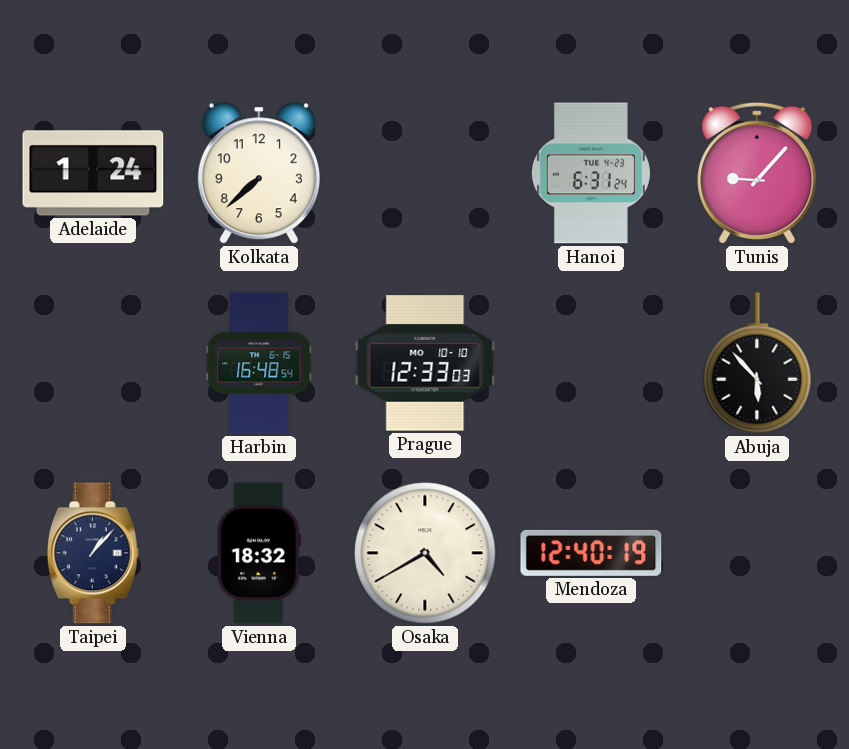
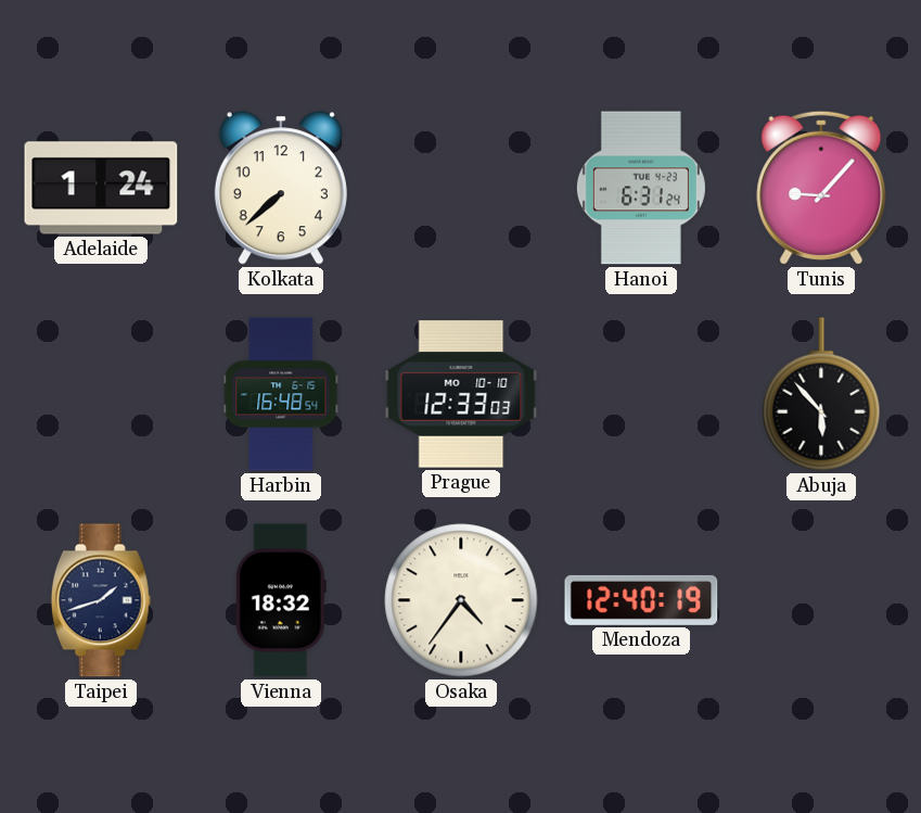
Taipei: 1:07 -> 1:42 (101, 600)
Osaka: 4:40 -> 4:36 (461, 600)
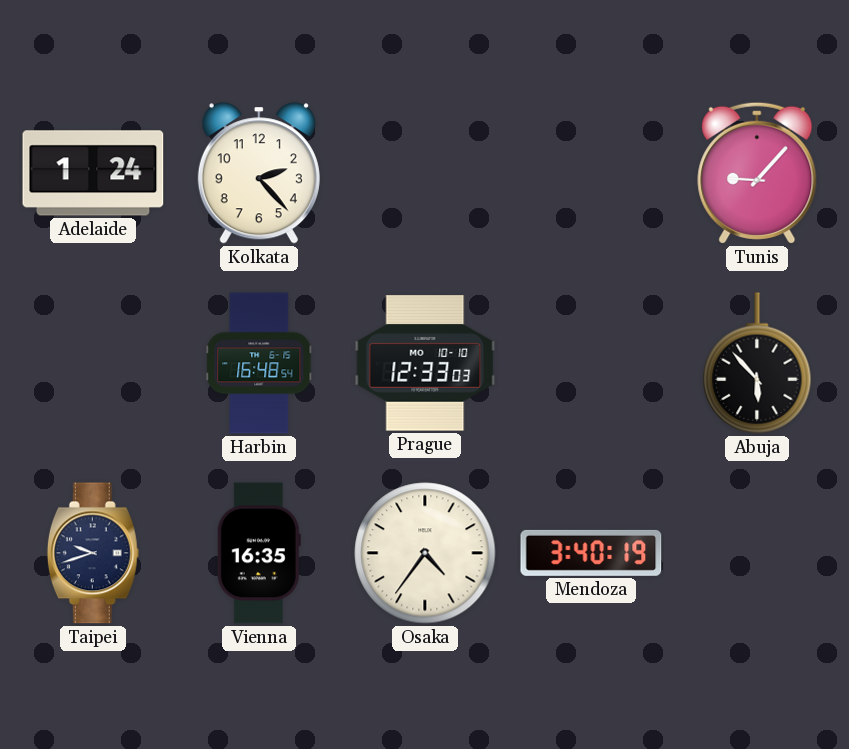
Kolkata: 7:38 -> 2:23 (259, 173)
Hanoi: 6:31 -> none (641, 188)
Taipei: 1:42 -> 9:42 (93, 553)
Vienna: 18:32 -> 16:35 (259, 553)
Mendoza: 12:40 -> 3:40 (591, 553)
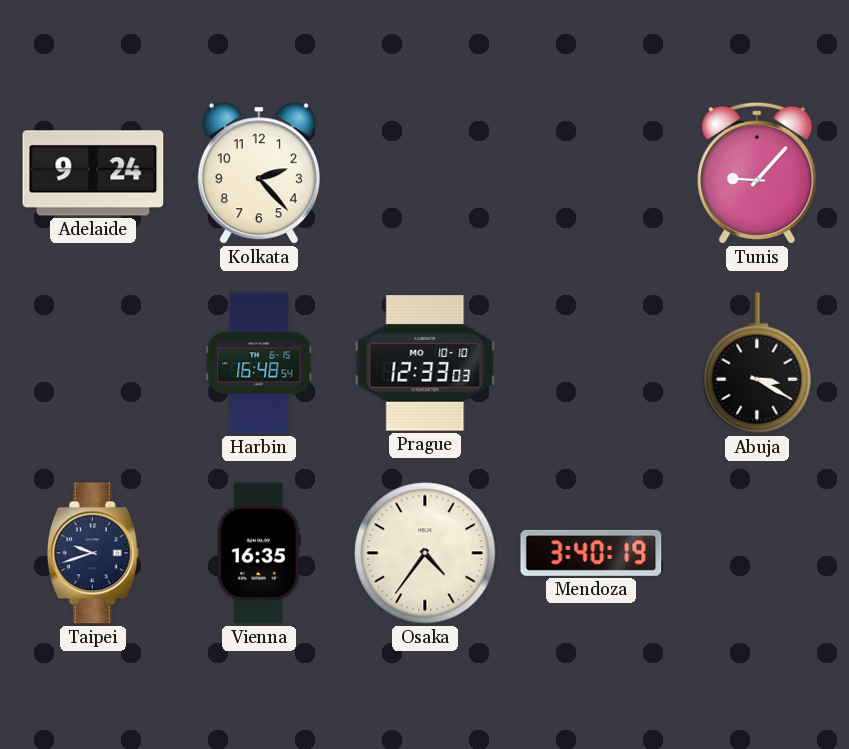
Adelaide: 1:24 -> 9:24 (93, 173)
Abuja: 5:53 -> 3:20 (757, 363)
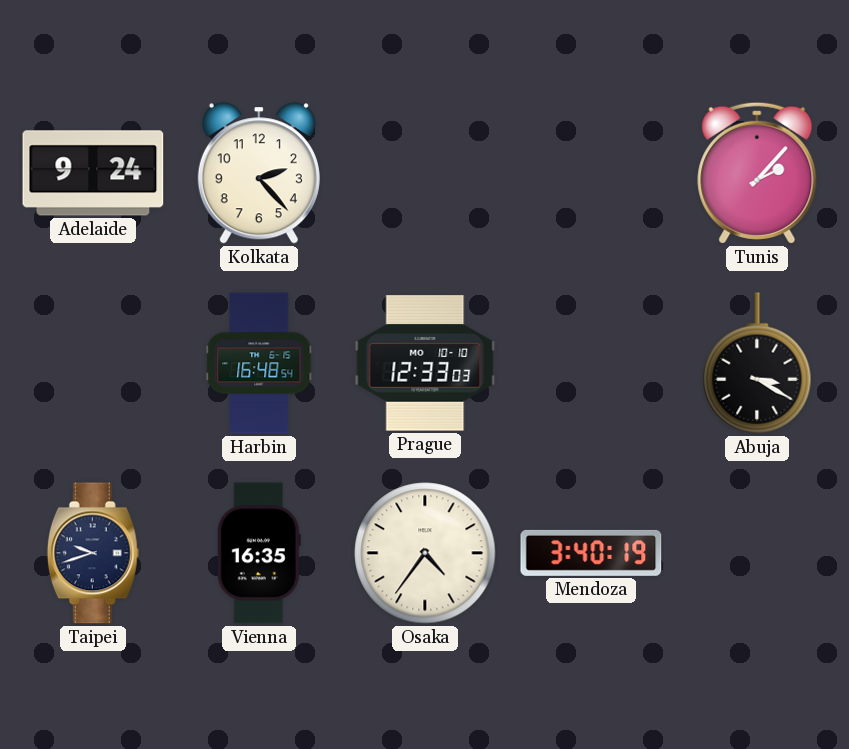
Tunis: 9:07 -> 2:07 (757, 173)
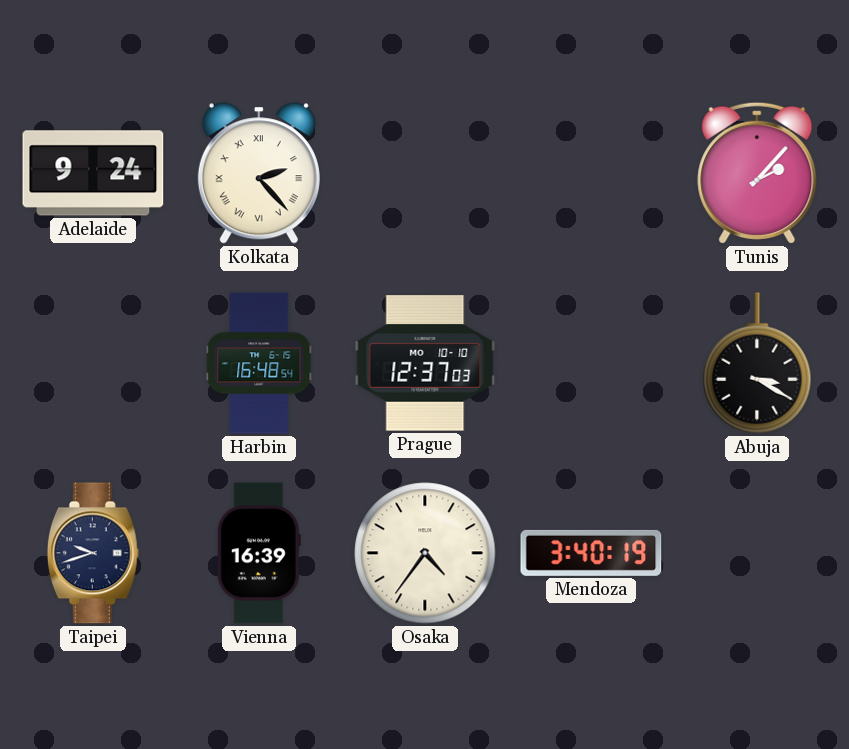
Kolkata numerals: Arabic -> Roman (259, 173)
Prague: 12:33 -> 12:37 (425, 363)
Vienna: 16:35 -> 16:39 (259, 553)
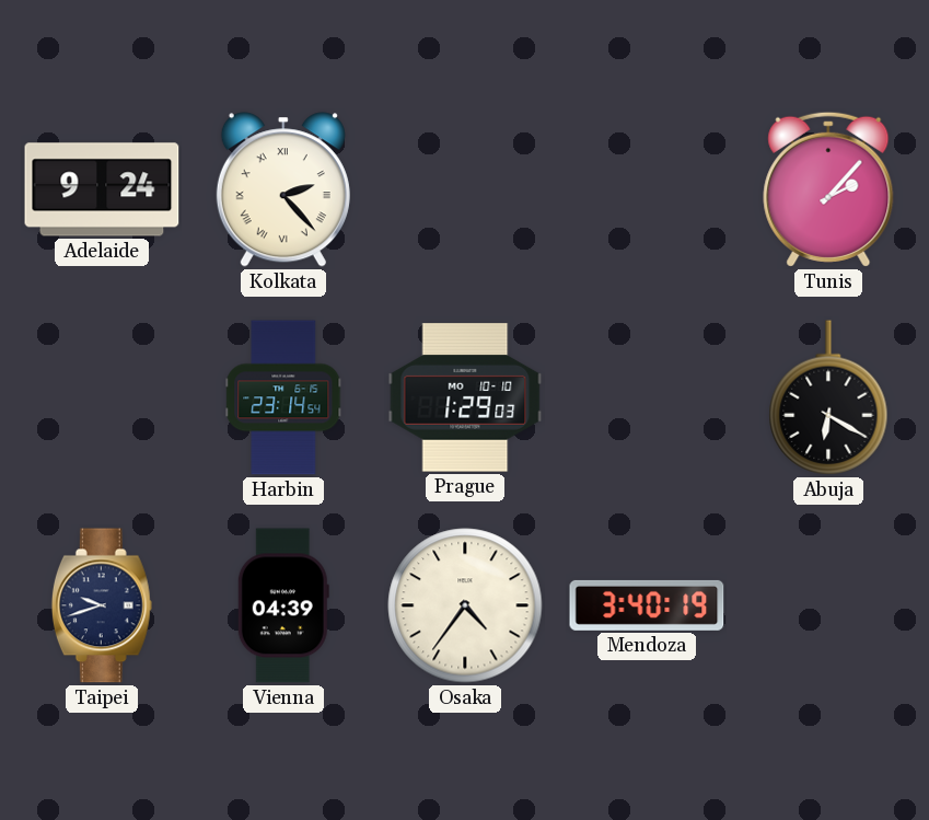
Harbin: 16:48 -> 23:14 (283, 397)
Prague: 12:37 -> 1:29 (465, 397)
Abuja: 3:20 -> 6:20 (828, 397)
Vienna: 16:39 -> 04:39 (283, 605)
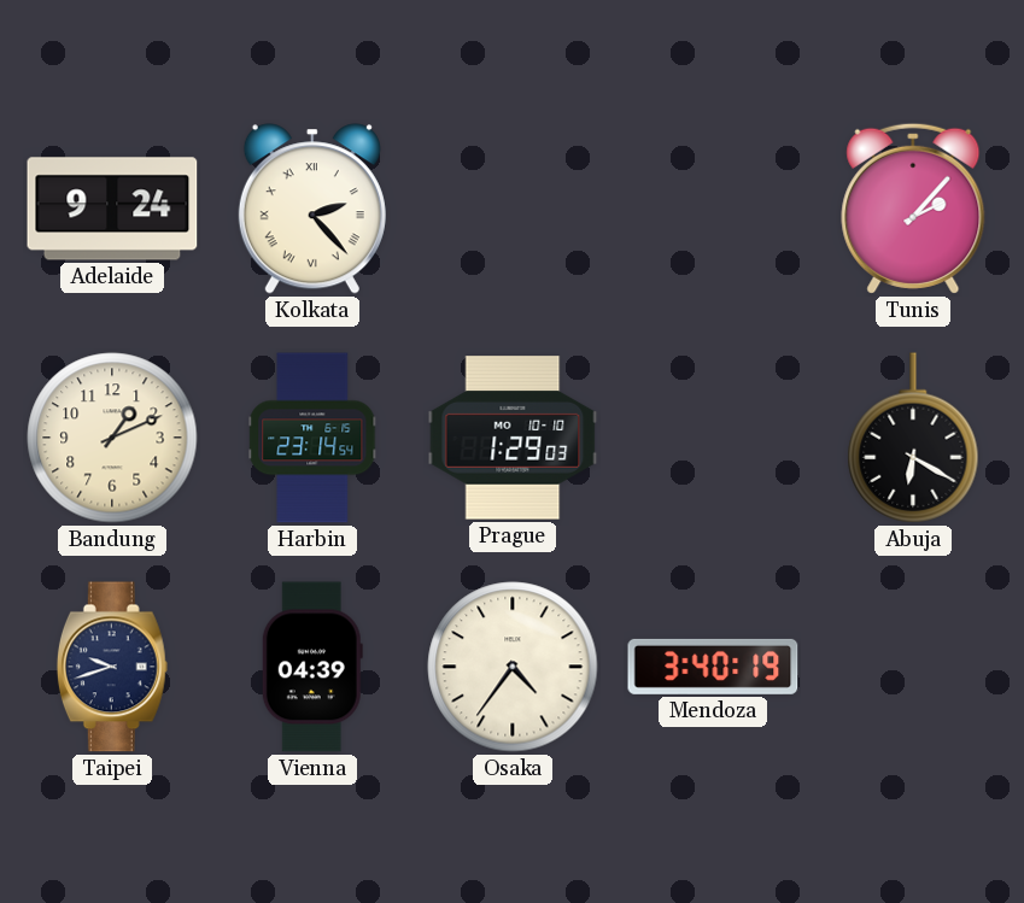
Bandung: none -> 1:11 (112, 438)
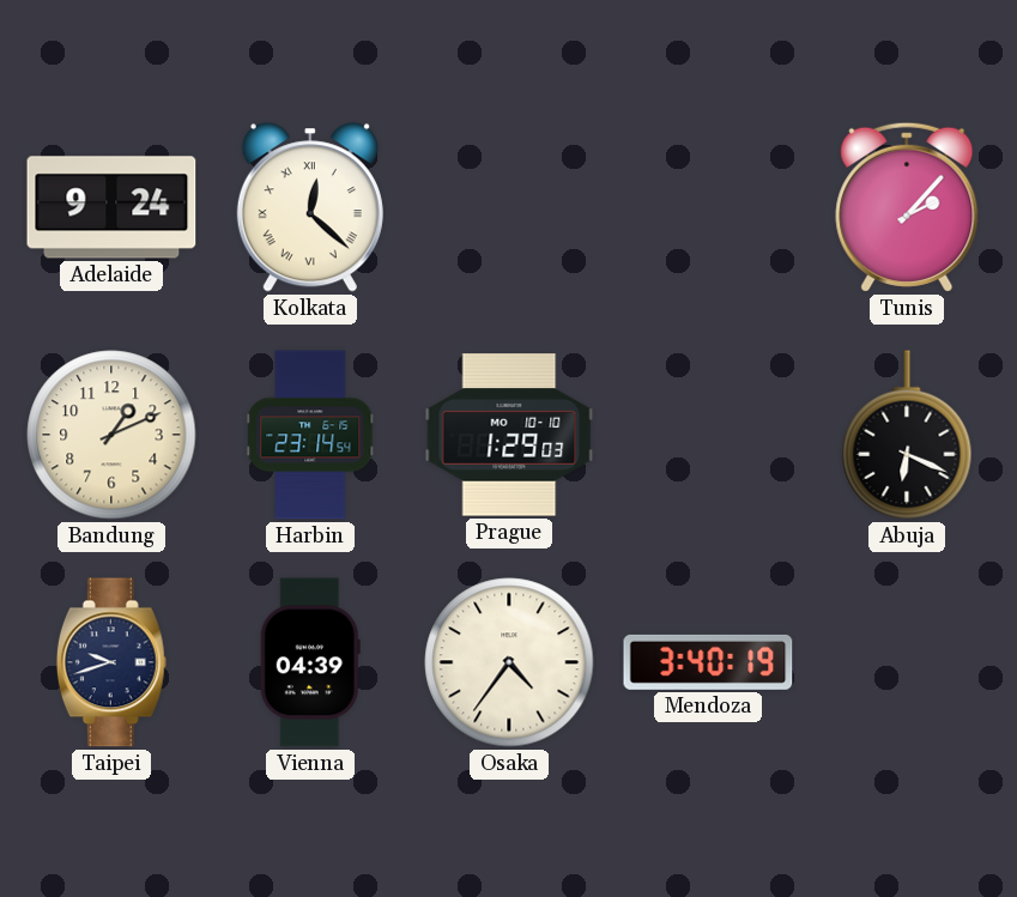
Kolkata: 2:23 -> 12:22 (310, 207)
Abuja: 6:20 -> 6:19 (907, 435)
